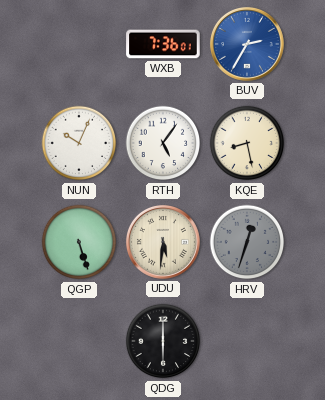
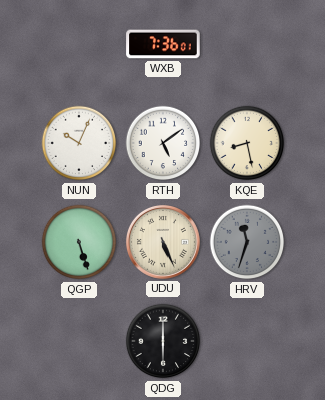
BUV: 2:35 -> none (247, 44)
RTH: 5:06 -> 5:09 (163, 143)
UDU: 5:31 -> 5:26 (163, 242)
HRV: 12:33 -> 11:33 (247, 242)
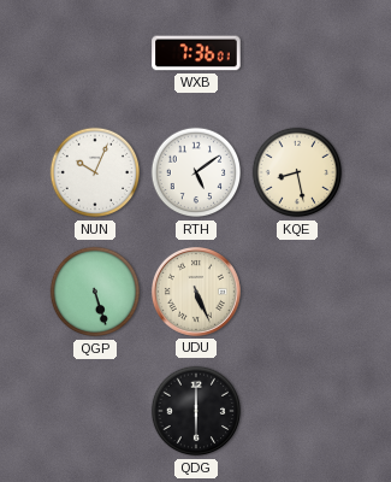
HRV: 11:33 -> none (247, 242)
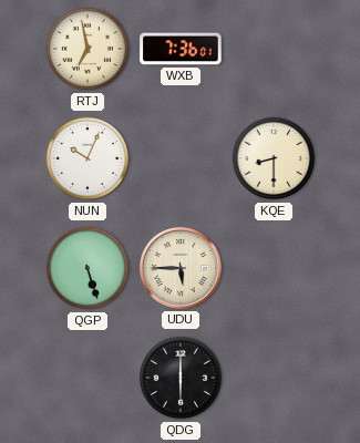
RTJ: none -> 6:58 (88, 49)
RTH: 5:09 -> none (196, 172)
KQE: 8:28 -> 8:30 (274, 158)
UDU: 5:26 -> 5:45 (181, 268)
